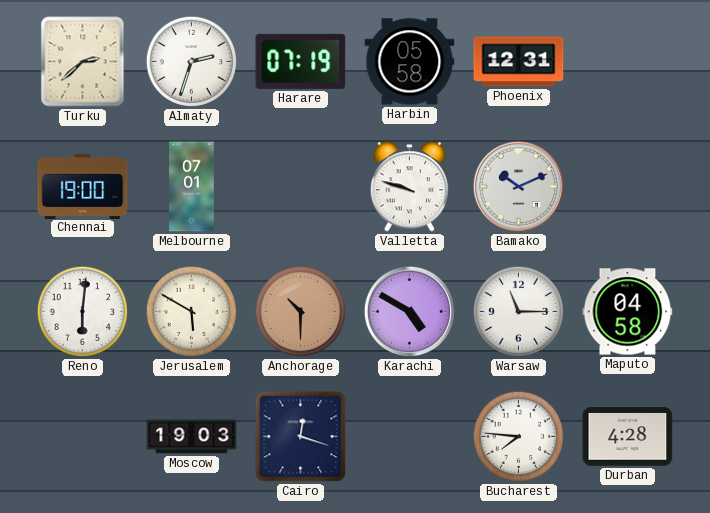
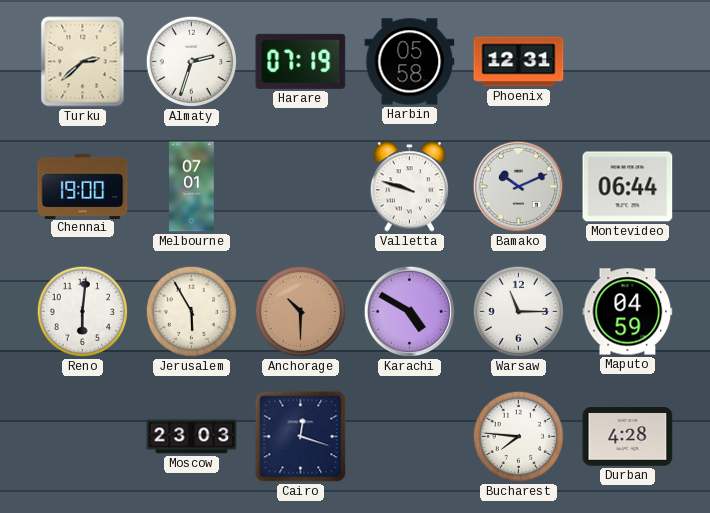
Montevideo: none -> 06:44 (628, 187)
Jerusalem: 5:50 -> 5:55 (192, 312)
Maputo: 04:58 -> 04:59 (628, 312)
Moscow: 19:03 -> 23:03 (192, 437)
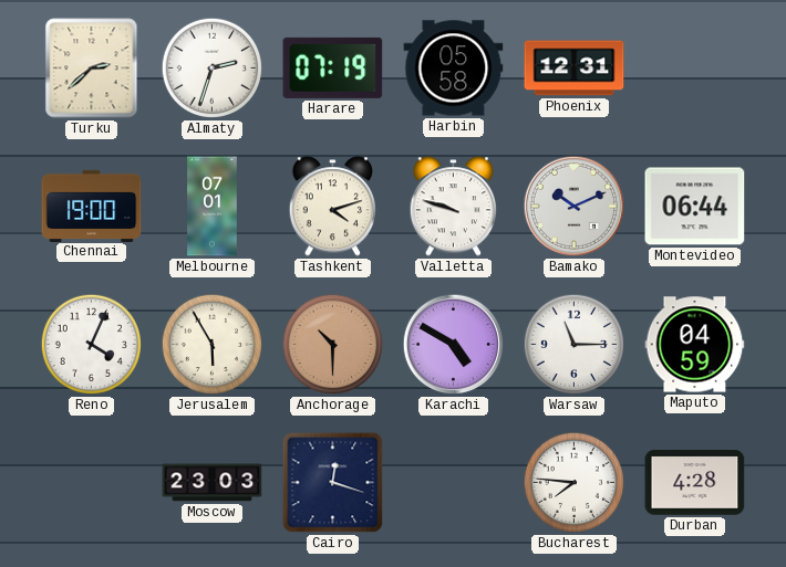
Tashkent: none -> 4:12 (333, 207)
Reno: 6:01 -> 4:04 (92, 345)
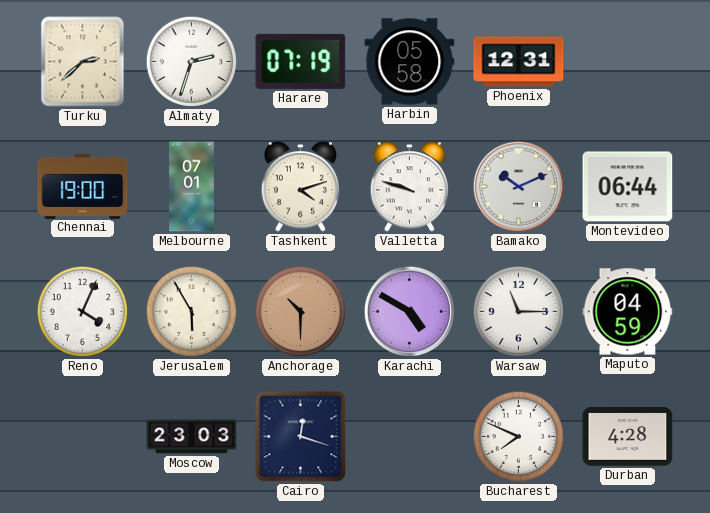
Bucharest: 7:46 -> 7:49 (519, 437)
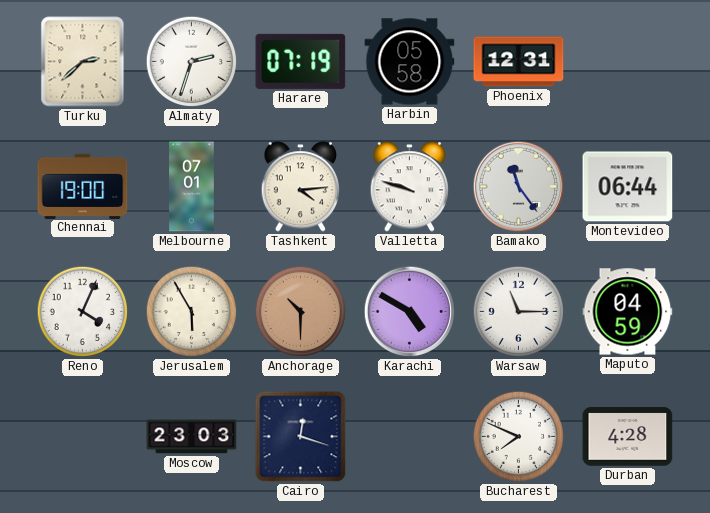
Tashkent: 4:12 -> 4:14 (301, 187)
Bamako: 10:11 -> 11:24 (519, 187)
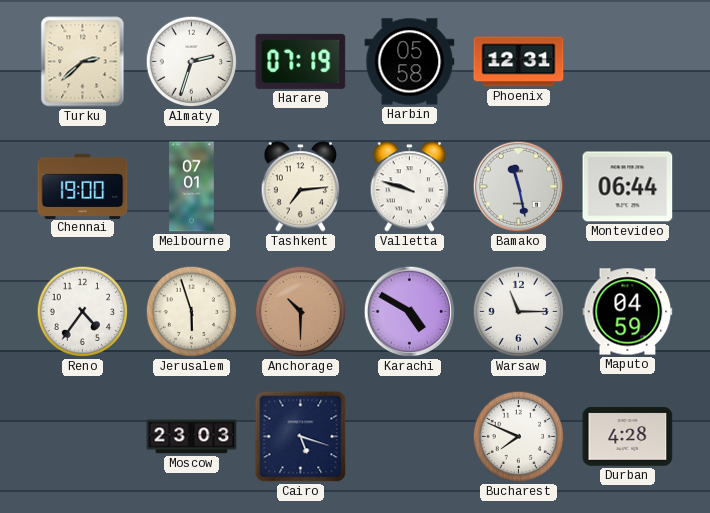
Tashkent: 4:14 -> 7:14 (301, 187)
Bamako: 11:24 -> 11:28 (519, 187)
Reno: 4:04 -> 4:36 (83, 312)
Jerusalem: 5:55 -> 5:57 (192, 312)
Cairo: 12:18 -> 5:18 (301, 437)
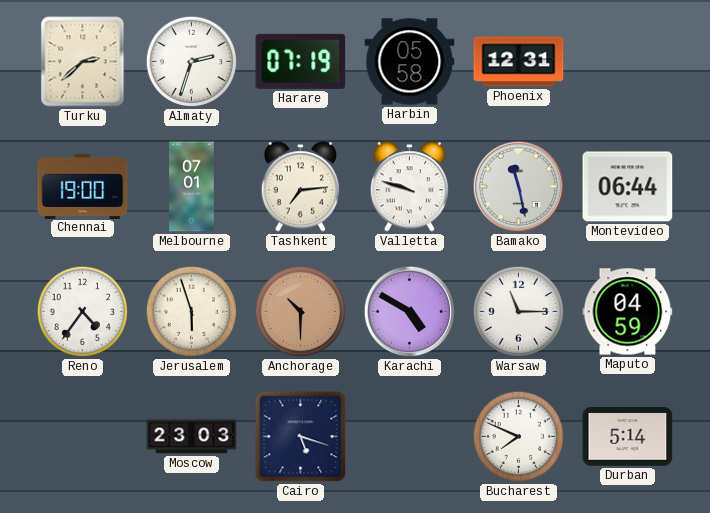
Durban: 4:28 -> 5:14 (628, 437)
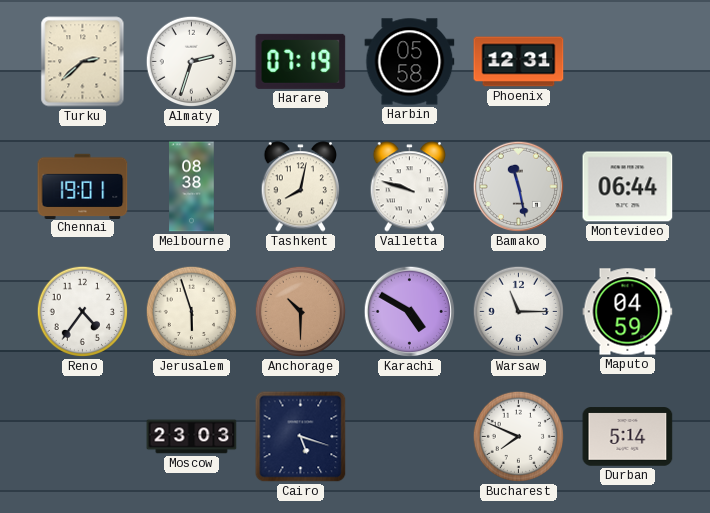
Chennai: 19:00 -> 19:01 (83, 186)
Melbourne: 07:01 -> 08:38 (192, 187)
Tashkent: 7:14 -> 8:02 (301, 187)
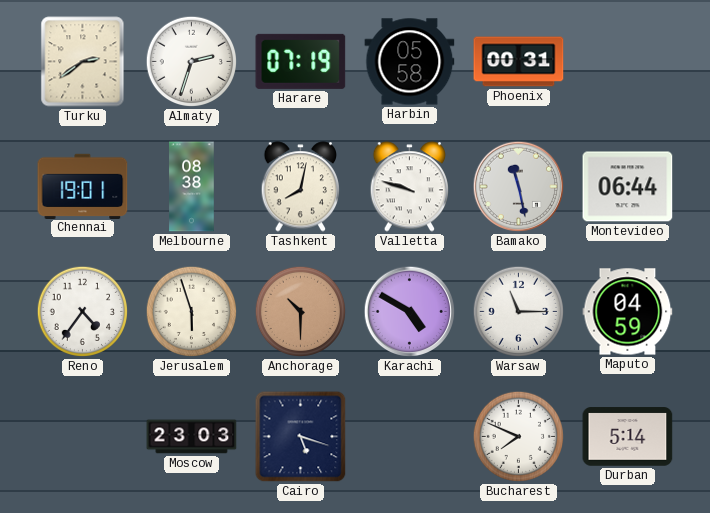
Turku: 2:38 -> 2:39 (83, 62)
Phoenix: 12:31 -> 00:31 (519, 62)
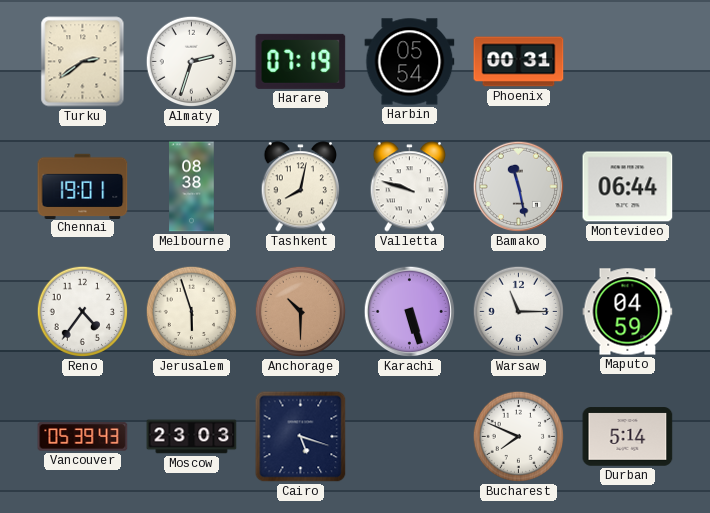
Harbin: 05:58 -> 05:54 (410, 62)
Karachi: 4:50 -> 5:27 (410, 312)
Vancouver: none -> 05:39 (83, 437)
